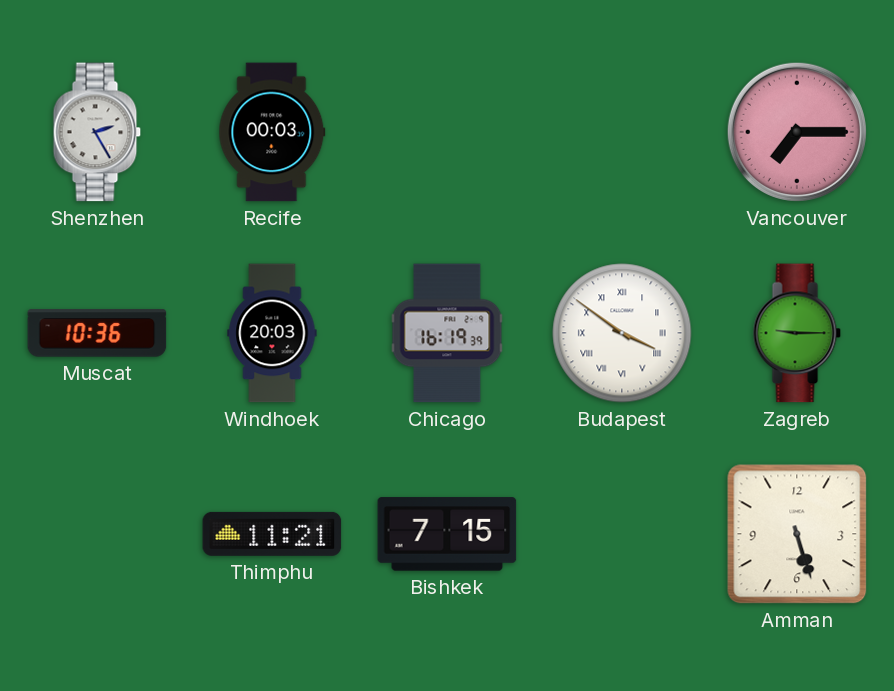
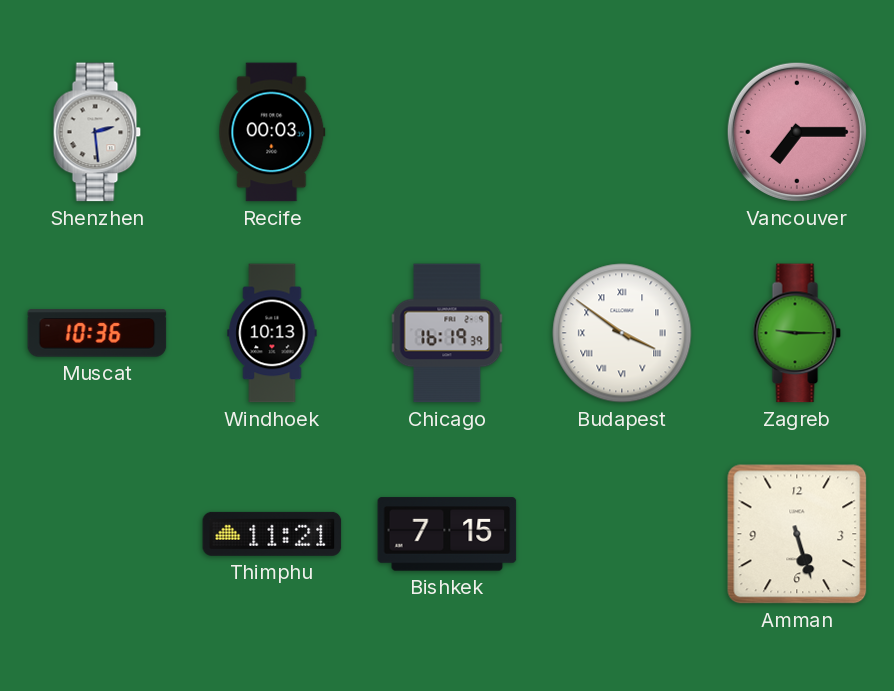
Shenzhen: 2:25 -> 2:29 (97, 132)
Windhoek: 20:03 -> 10:13 (272, 333)
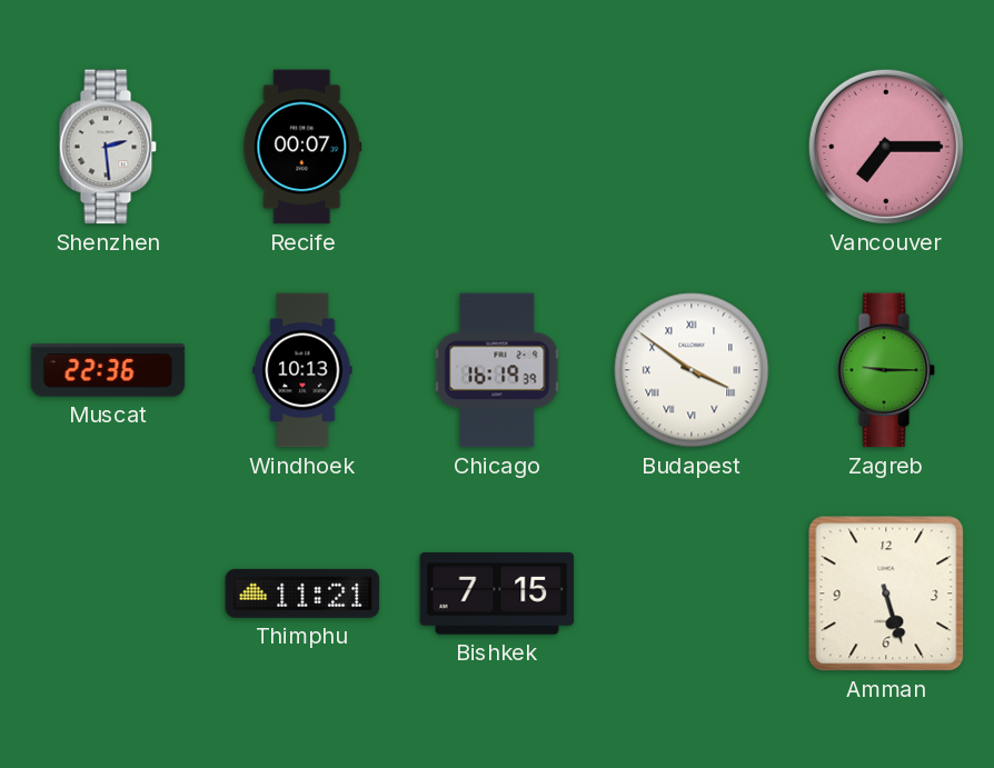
Recife: 00:03 -> 00:07 (302, 147)
Muscat: 10:36 -> 22:36 (108, 370)
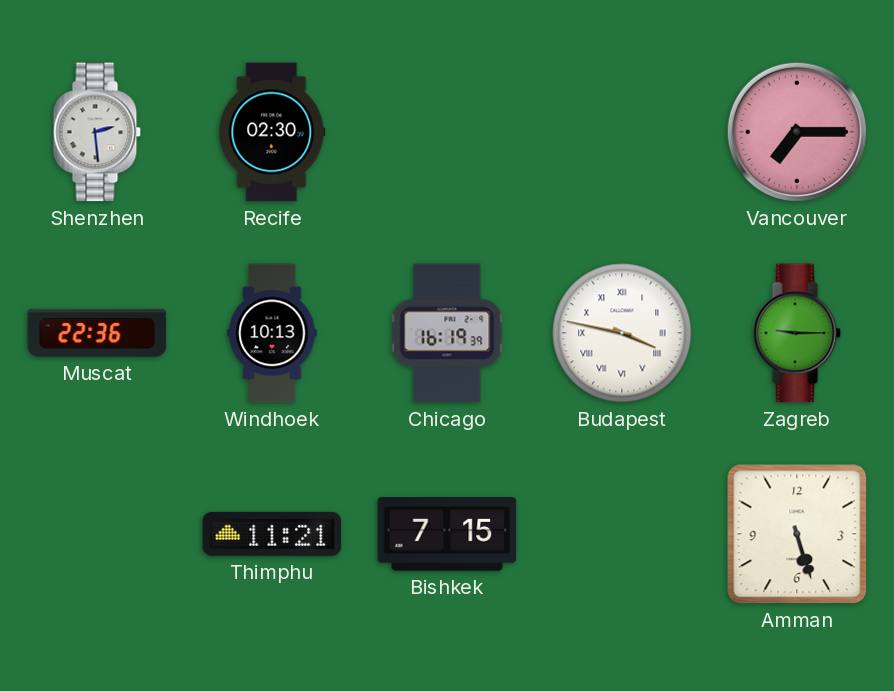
Recife: 00:07 -> 02:30 (272, 132)
Budapest: 3:51 -> 3:47 (622, 333)
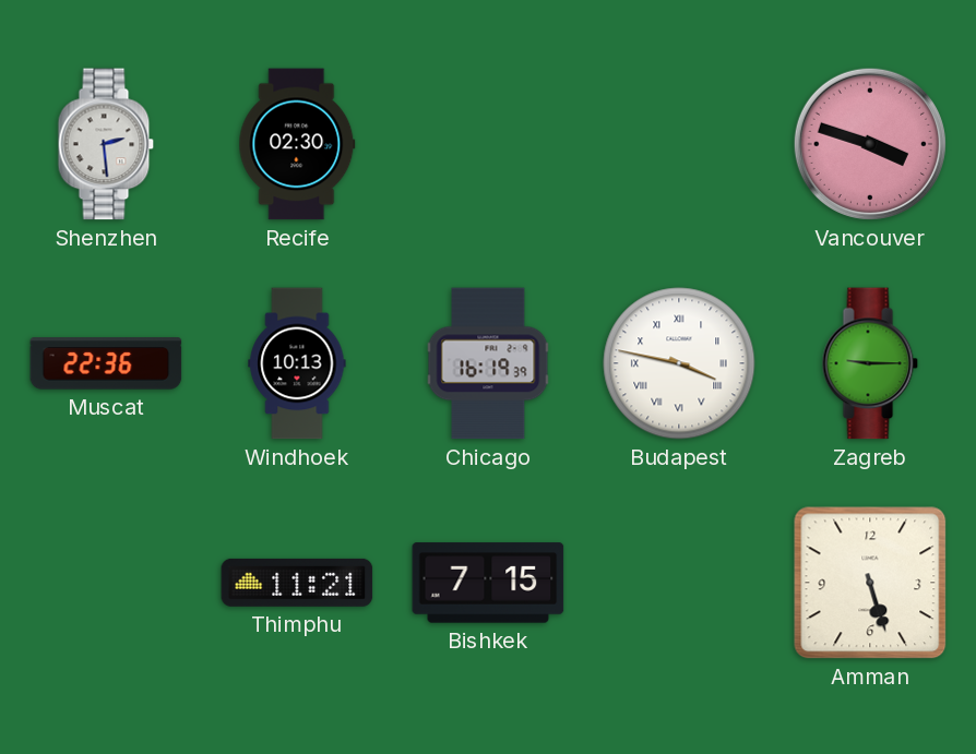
Vancouver: 7:15 -> 3:48 (870, 144)
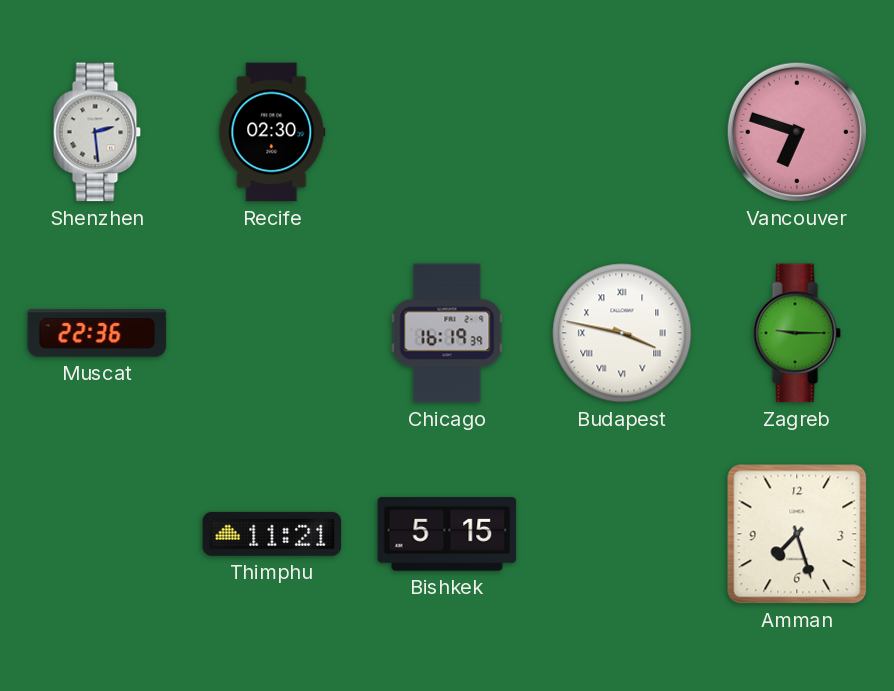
Vancouver: 3:48 -> 6:48 (797, 132)
Windhoek: 10:13 -> none (297, 363)
Bishkek: 7:15 -> 5:15 (447, 534)
Amman: 5:27 -> 7:27 (797, 534)
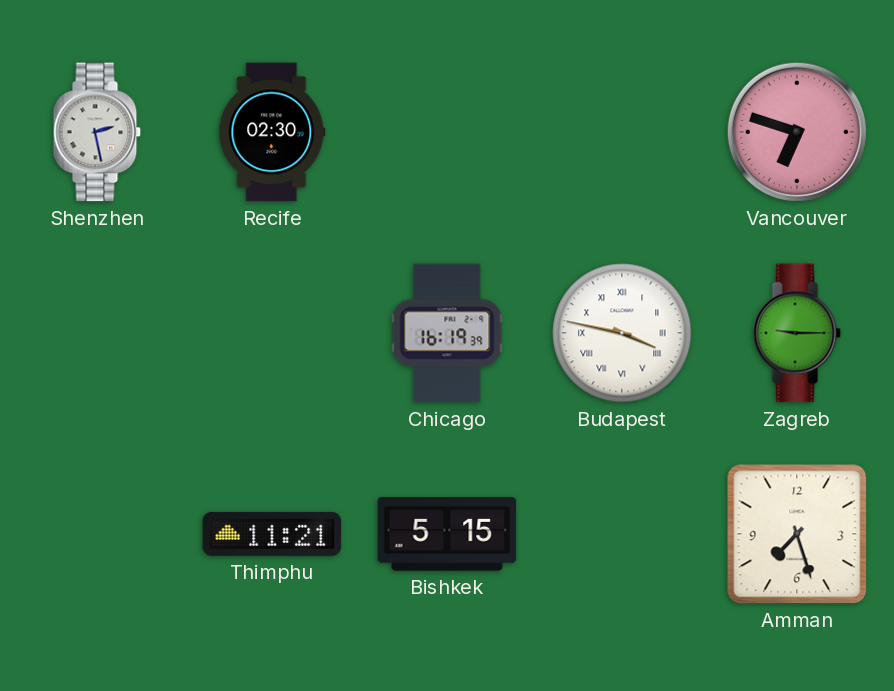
Shenzhen: 2:29 -> 2:28 (97, 132)
Muscat: 22:36 -> none (97, 333)
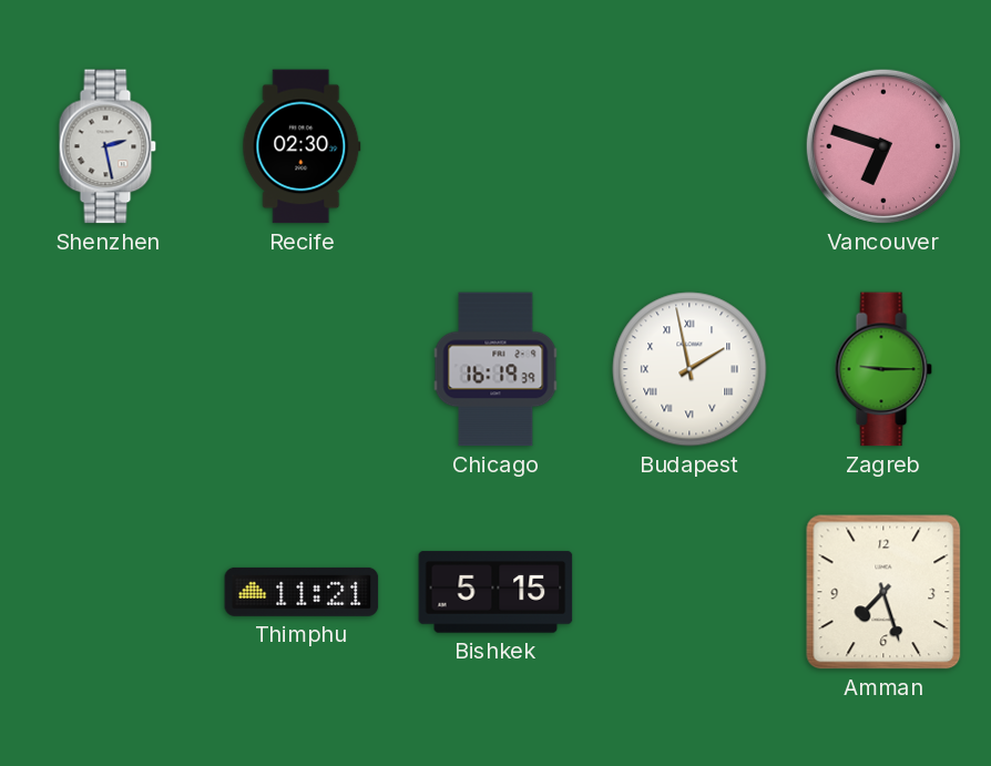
Budapest: 3:47 -> 1:58 (689, 369)
